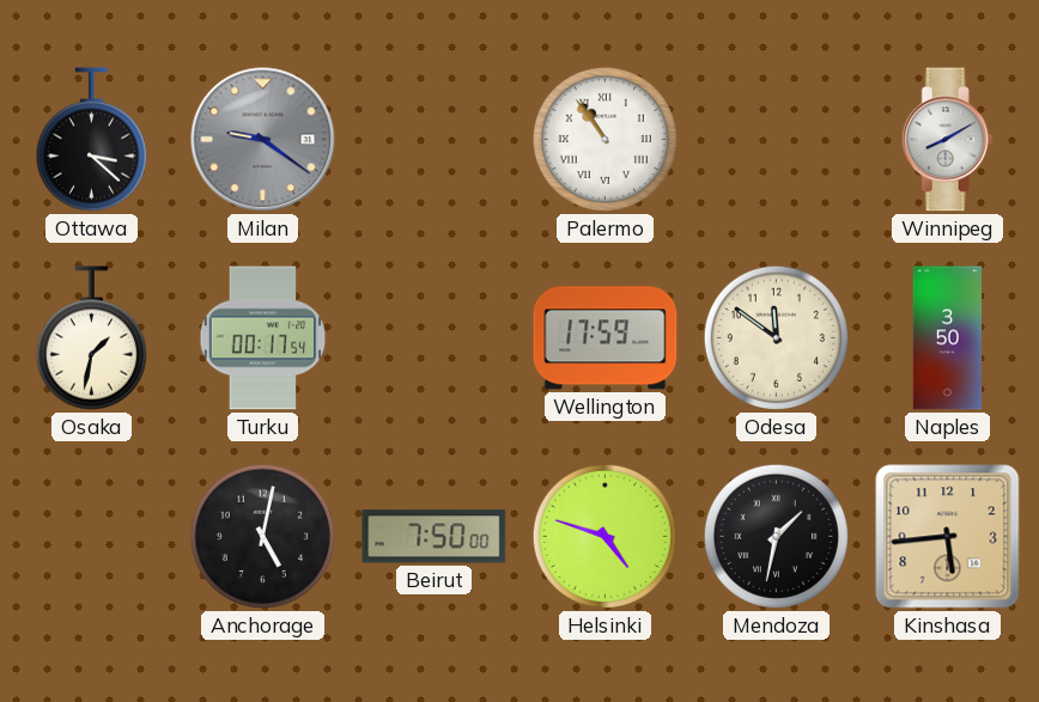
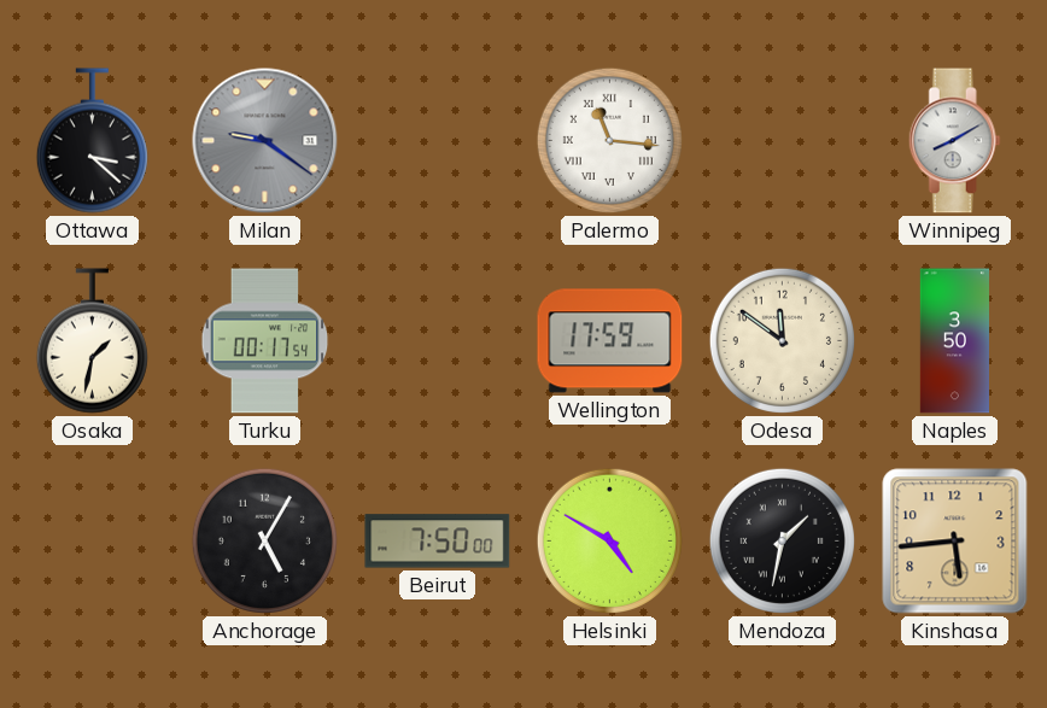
Palermo: 10:54 -> 11:16 (609, 140)
Anchorage: 5:02 -> 5:05 (264, 540)
Helsinki: 4:48 -> 4:50 (609, 540)
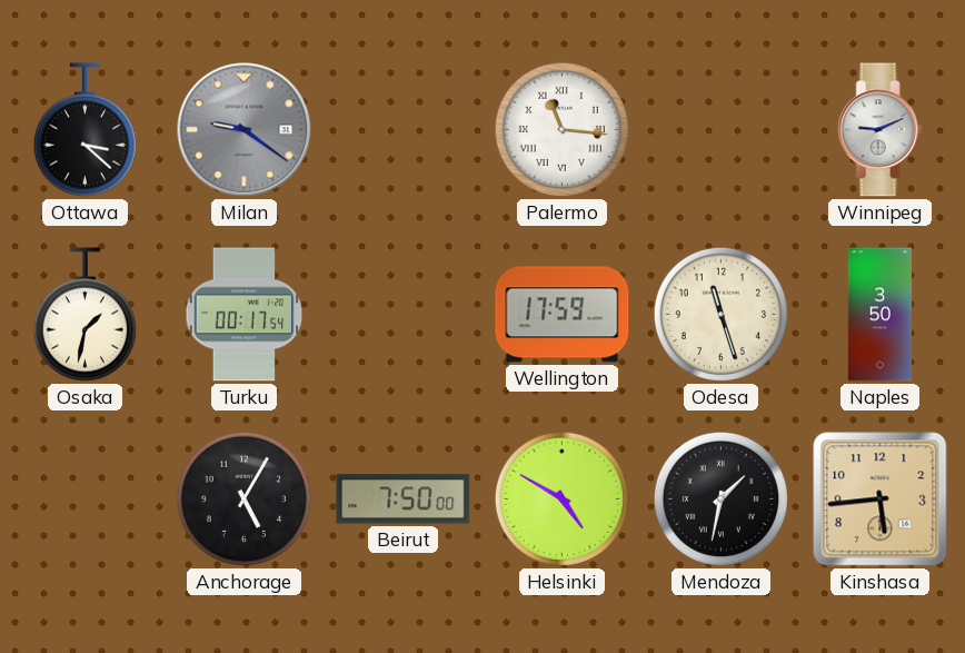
Winnipeg: 8:10 -> 9:11 (879, 130)
Odesa: 11:51 -> 11:27 (720, 314)
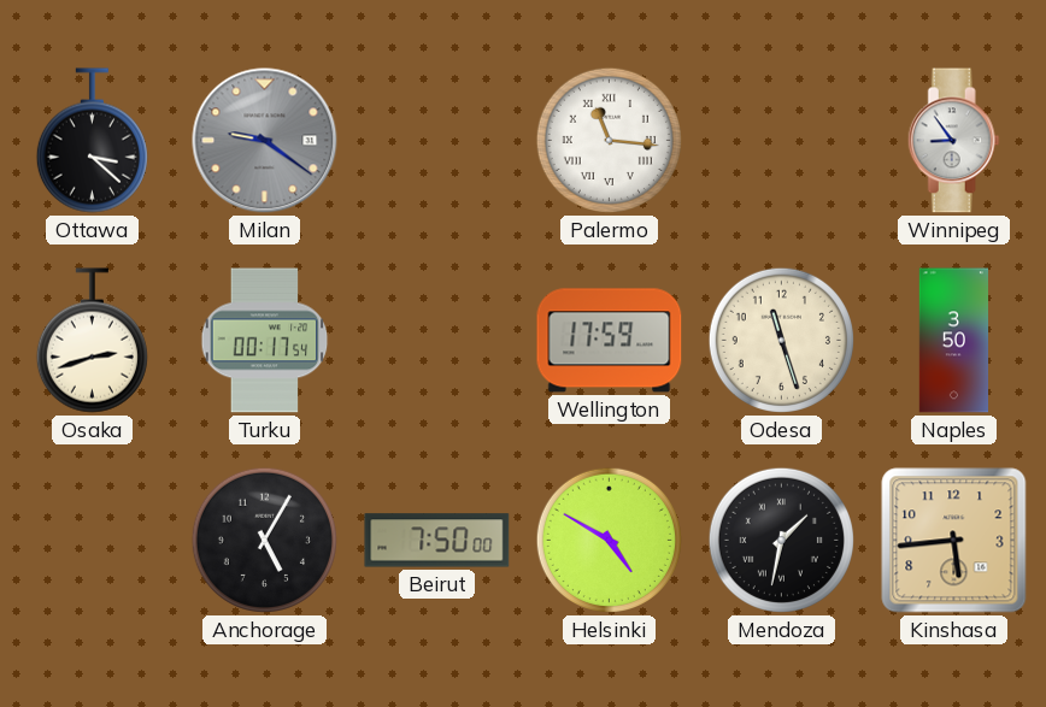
Winnipeg: 9:11 -> 8:54 (953, 141)
Osaka: 1:32 -> 2:42 (92, 341)
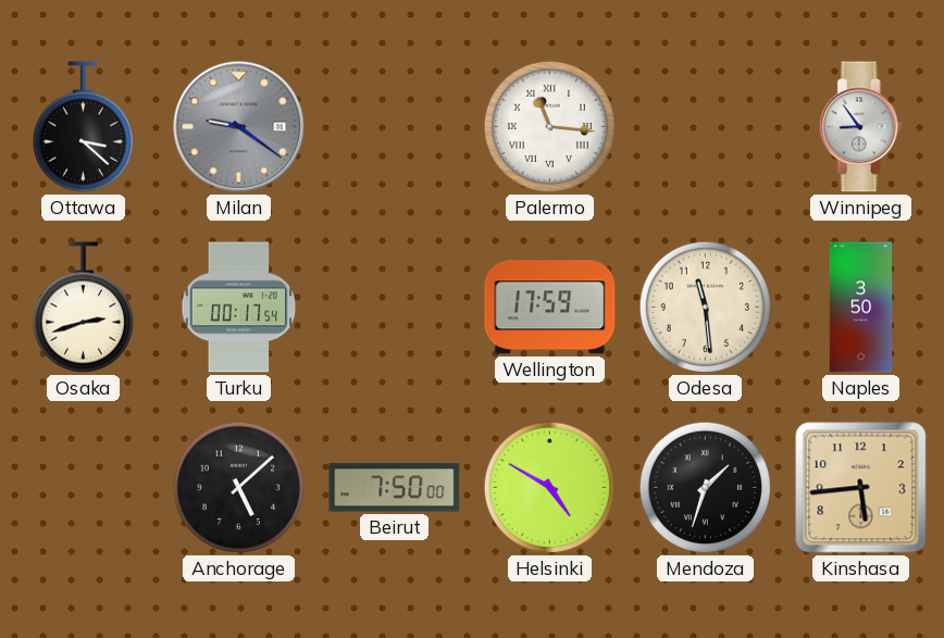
Odesa: 11:27 -> 11:29 (705, 307)
Anchorage: 5:05 -> 5:08 (238, 487)
Mendoza: 1:32 -> 1:33 (705, 487)
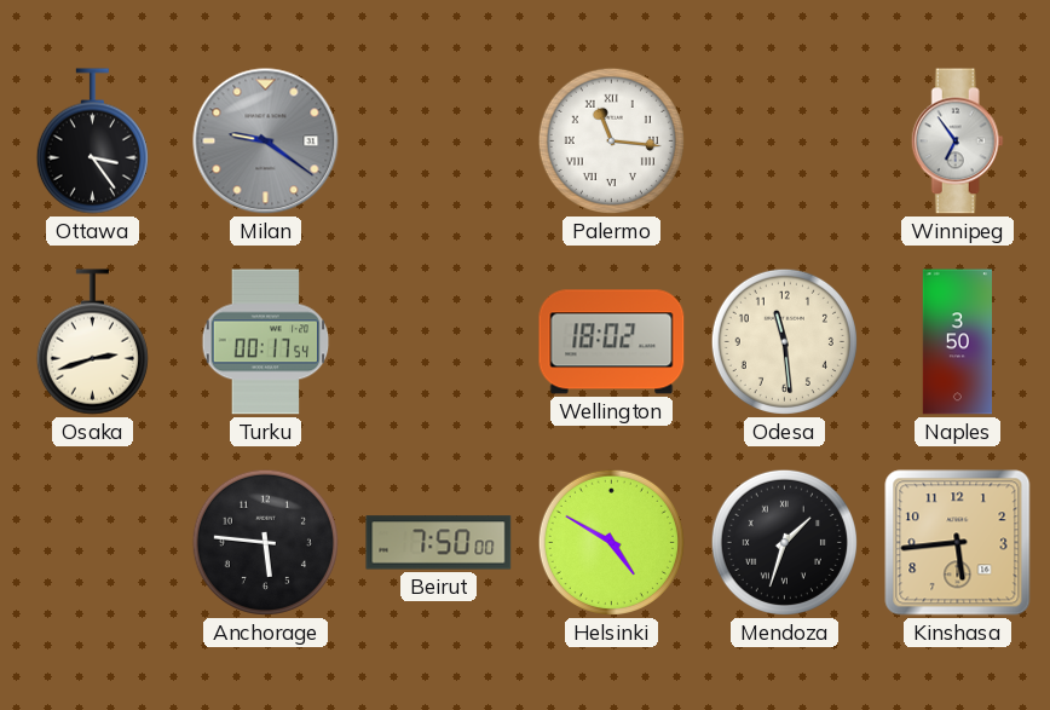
Ottawa: 3:22 -> 3:24 (92, 142)
Winnipeg: 8:54 -> 6:54 (957, 142)
Wellington: 17:59 -> 18:02 (612, 342)
Anchorage: 5:08 -> 5:46 (265, 542)
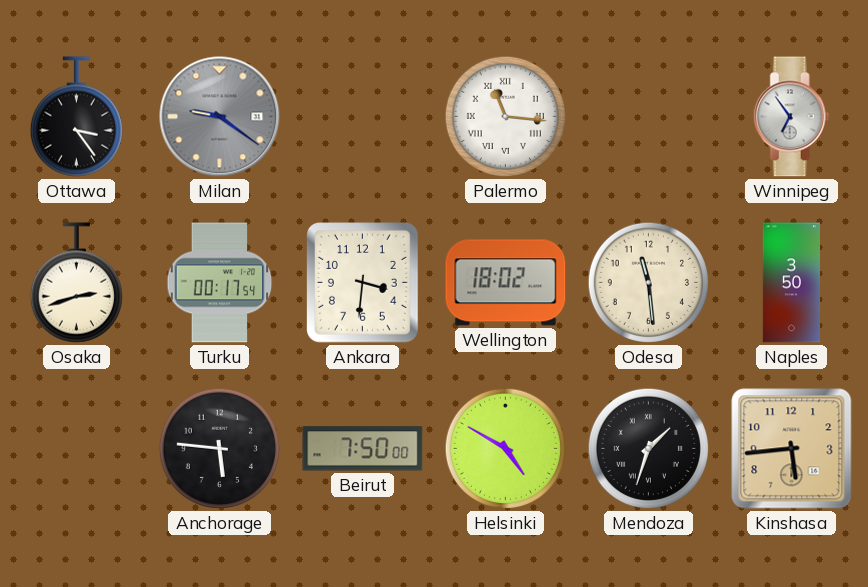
Ankara: none -> 3:31 (363, 283)
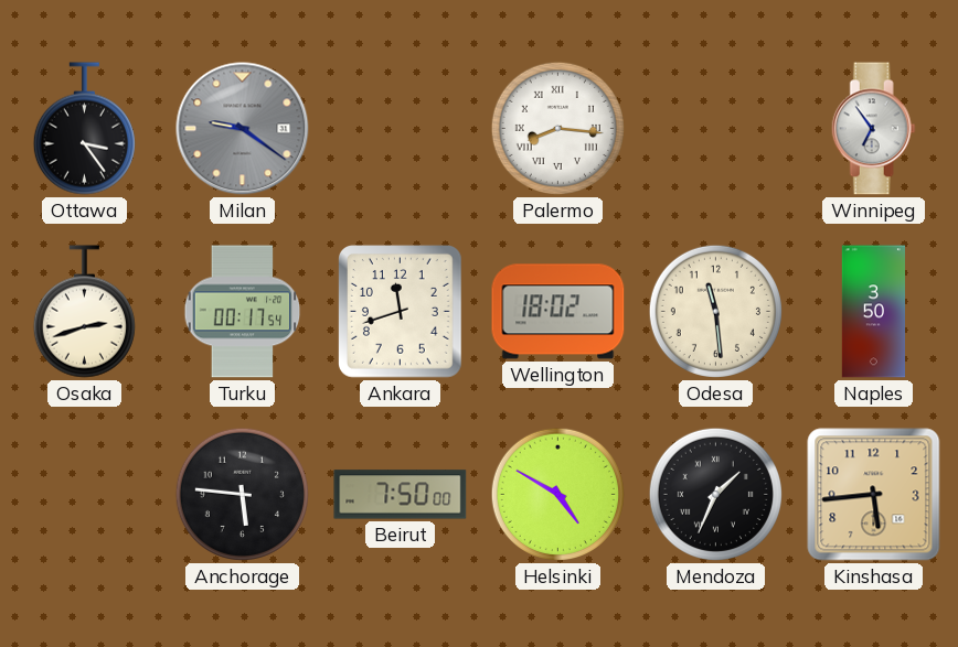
Palermo: 11:16 -> 8:16 (557, 128)
Ankara: 3:31 -> 11:42 (401, 312)
Mendoza: 1:33 -> 1:34 (715, 494)
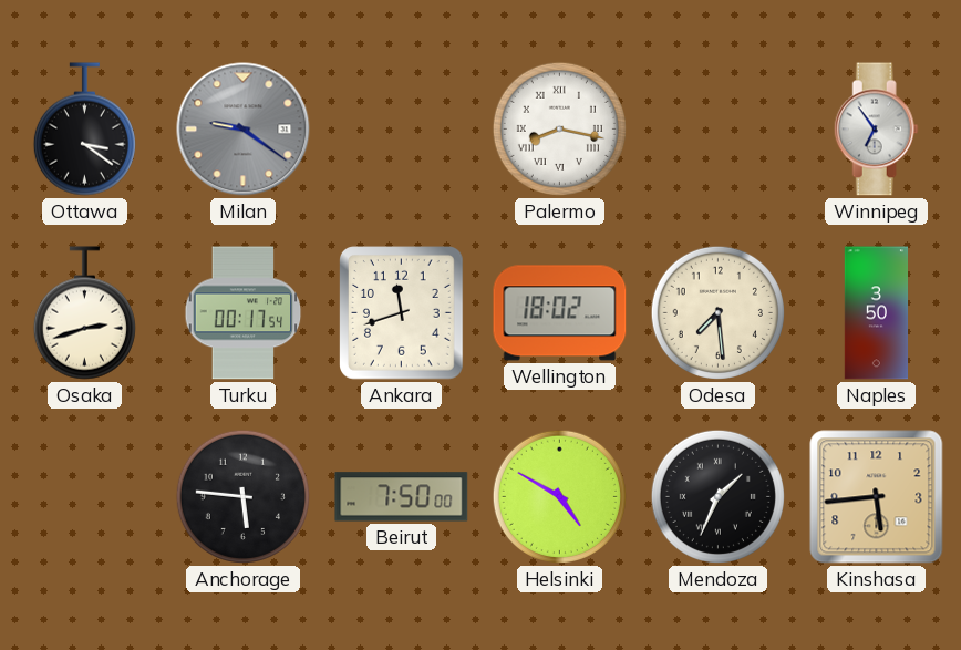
Ottawa: 3:24 -> 3:21 (84, 130)
Palermo: 8:16 -> 8:17 (559, 128)
Odesa: 11:29 -> 7:29 (717, 312)
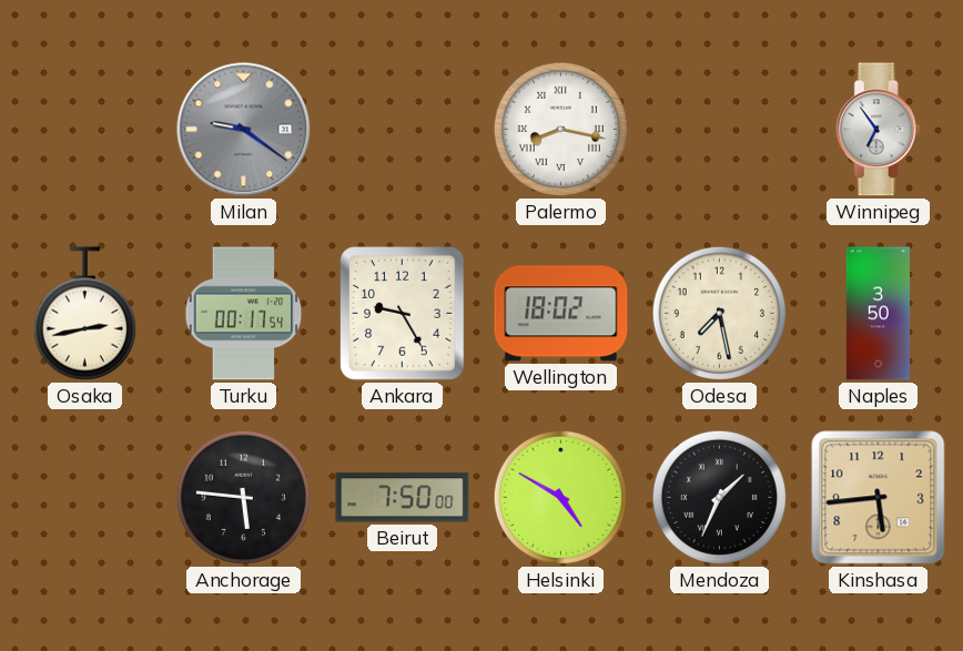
Ottawa: 3:21 -> none (84, 130)
Osaka: 2:42 -> 2:43 (84, 314)
Ankara: 11:42 -> 9:25 (403, 314)
Odesa: 7:29 -> 7:28 (719, 313)
